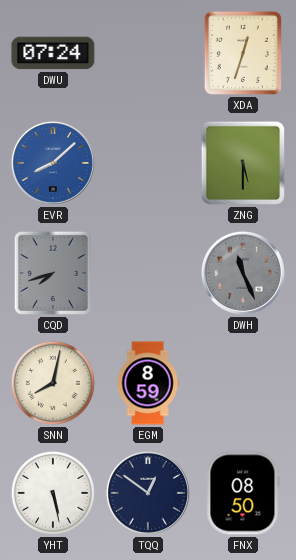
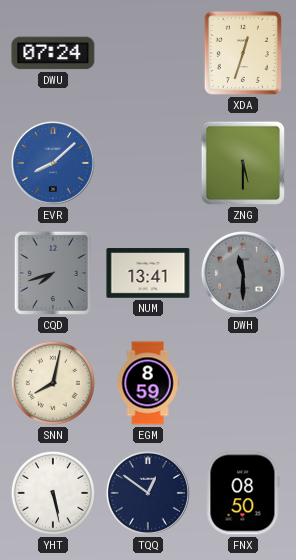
NUM: none -> 13:41 (148, 273)
DWH: 11:26 -> 11:30 (243, 273)
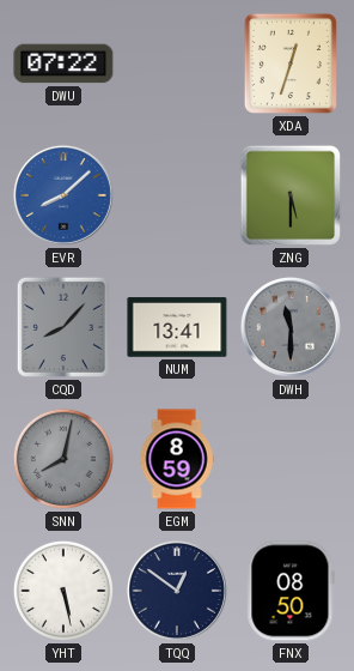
DWU: 07:24 -> 07:22 (63, 64)
CQD: 7:42 -> 8:07 (63, 327)
SNN dial: cream -> grey (63, 459)
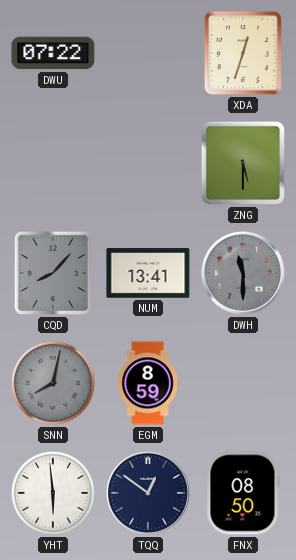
EVR: 8:08 -> none (63, 195)
YHT: 5:28 -> 5:59 (53, 493)
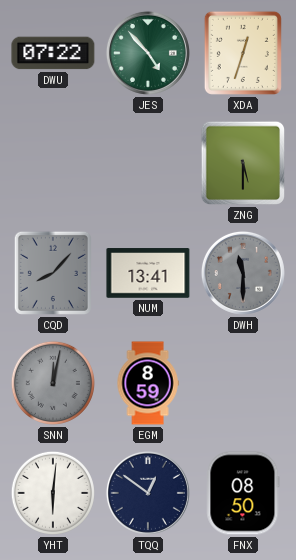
JES: none -> 4:53 (148, 53)
SNN: 8:02 -> 12:02 (53, 383)
YHT: 5:59 -> 6:01 (53, 493)
